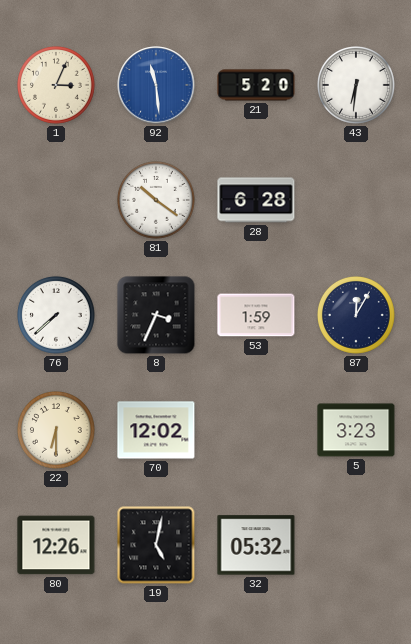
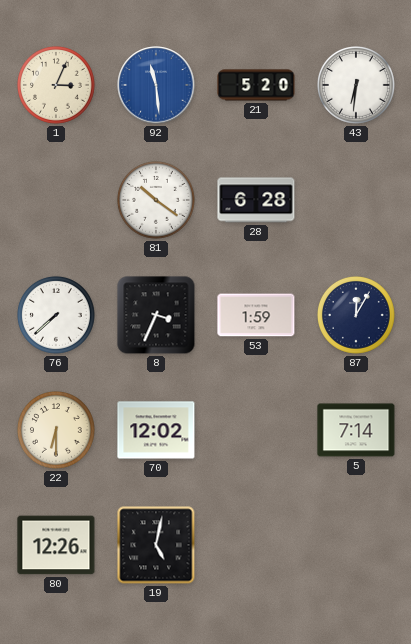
5: 3:23 -> 7:14 (356, 430)
32: 05:32 -> none (256, 545)
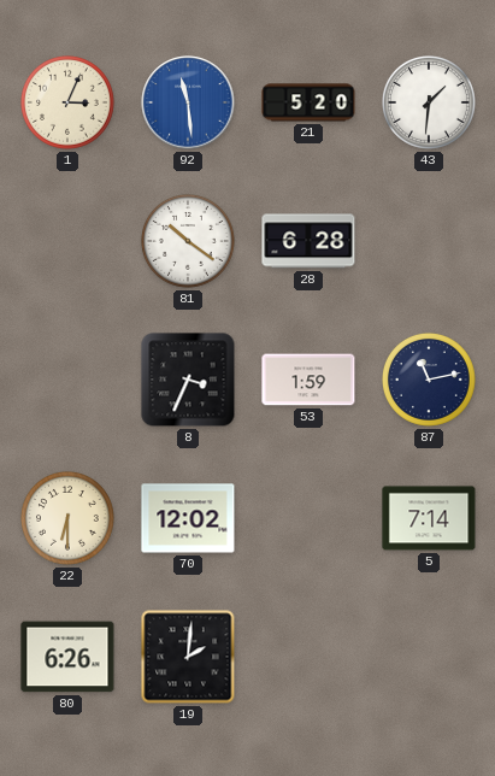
43: 6:31 -> 1:31 (430, 104)
76: 7:38 -> none (57, 316)
87: 12:05 -> 11:13 (430, 381)
80: 12:26 -> 6:26 (67, 657)
19: 5:02 -> 2:01 (188, 657)
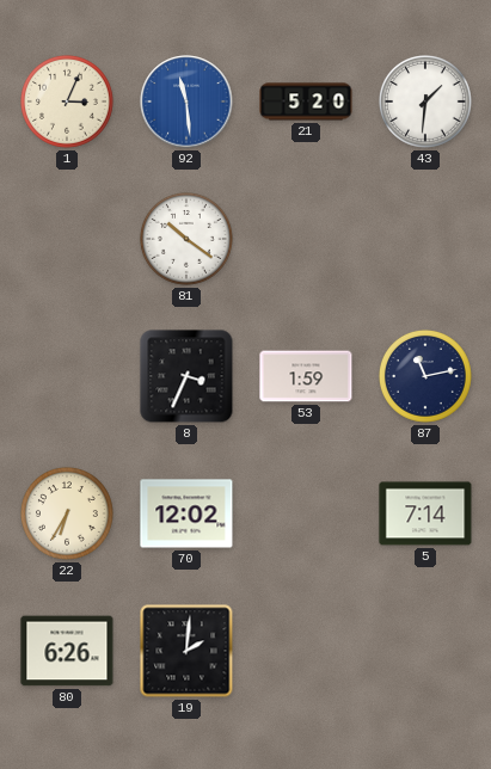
28: 6:28 -> none (308, 241)
22: 6:30 -> 6:35 (68, 515)
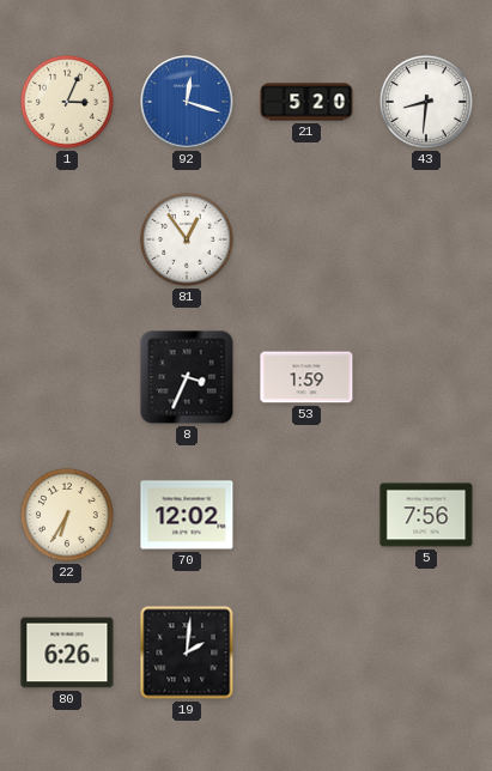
92: 11:29 -> 12:18 (187, 102)
43: 1:31 -> 8:31 (427, 103)
81: 10:21 -> 12:54 (188, 241)
87: 11:13 -> none (426, 377)
5: 7:14 -> 7:56 (426, 515)
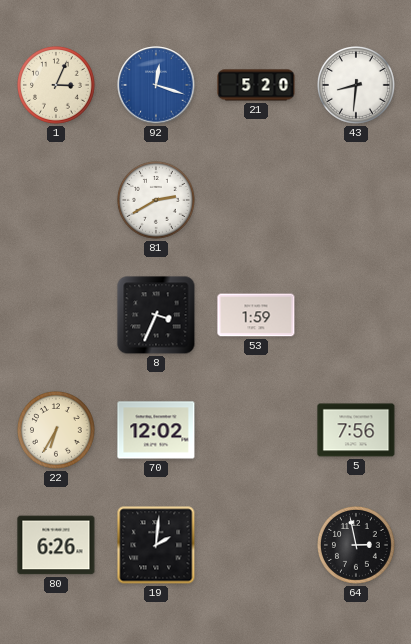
81: 12:54 -> 2:40 (157, 201)
64: none -> 2:58 (357, 546)
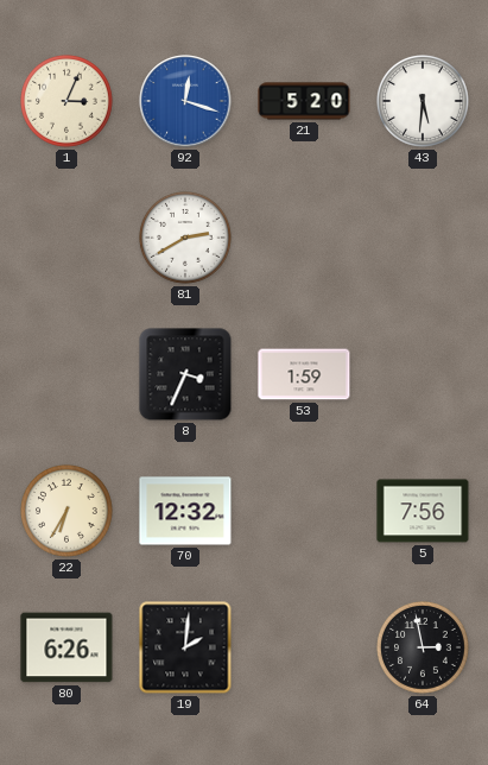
43: 8:31 -> 5:31 (424, 102)
70: 12:02 -> 12:32 (185, 511)
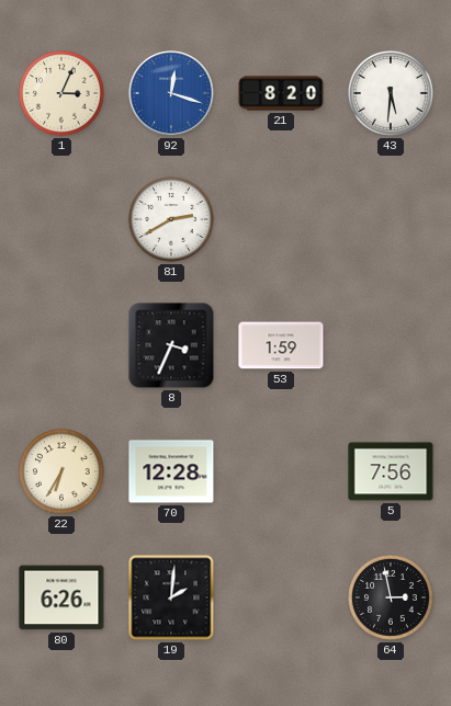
21: 5:20 -> 8:20 (281, 93)
70: 12:32 -> 12:28 (171, 471)
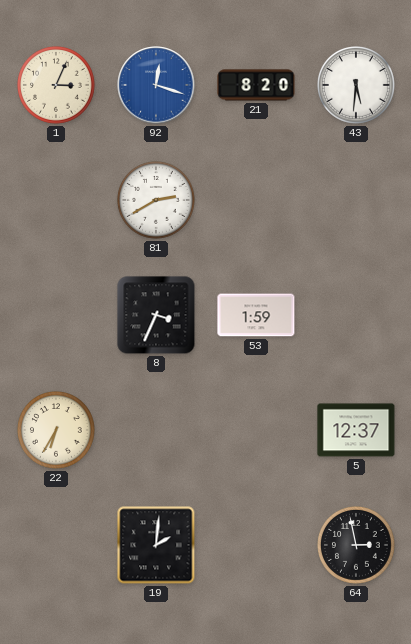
70: 12:28 -> none (171, 471)
5: 7:56 -> 12:37 (356, 430)
80: 6:26 -> none (61, 597)
